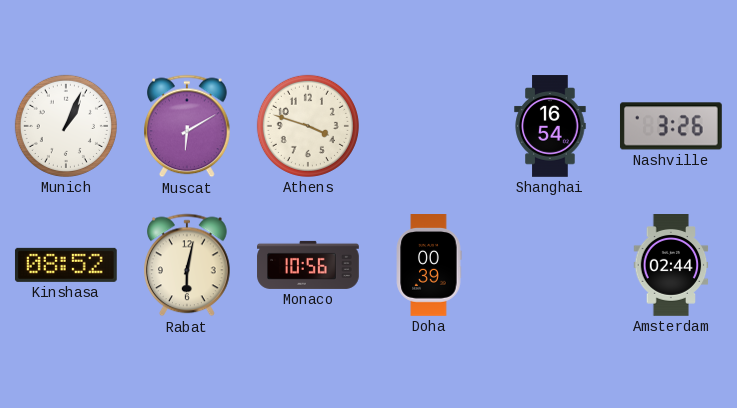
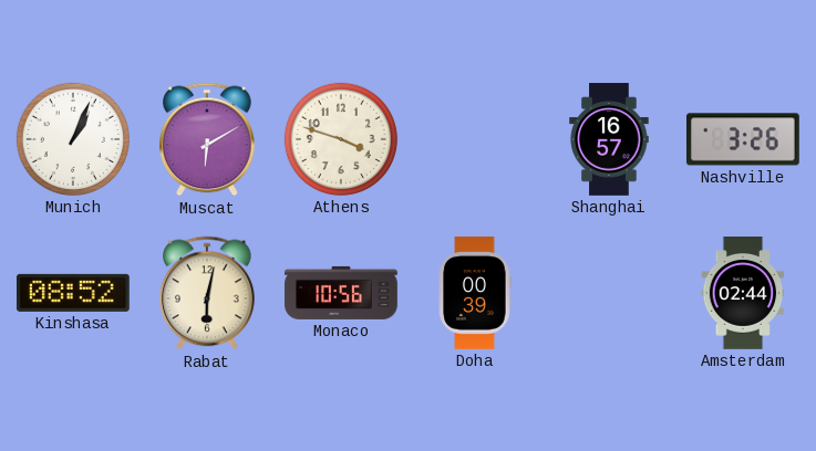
Shanghai: 16:54 -> 16:57 (609, 139)
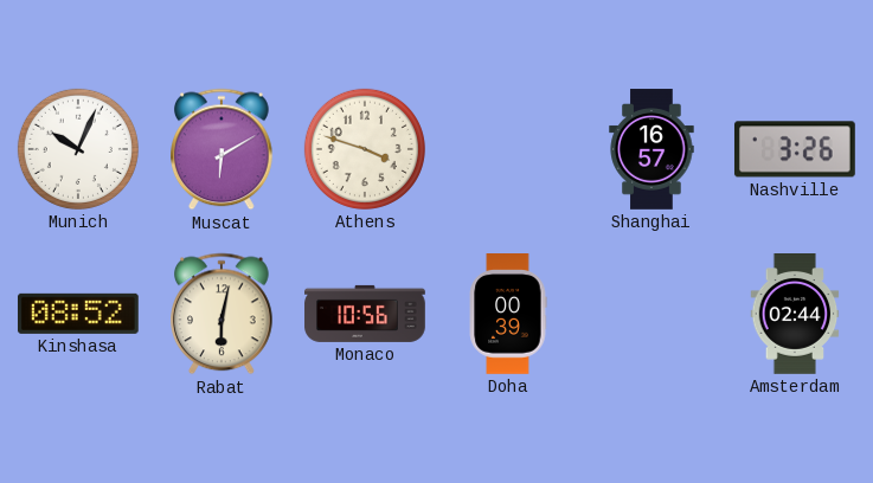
Munich: 1:04 -> 10:04 (78, 149)
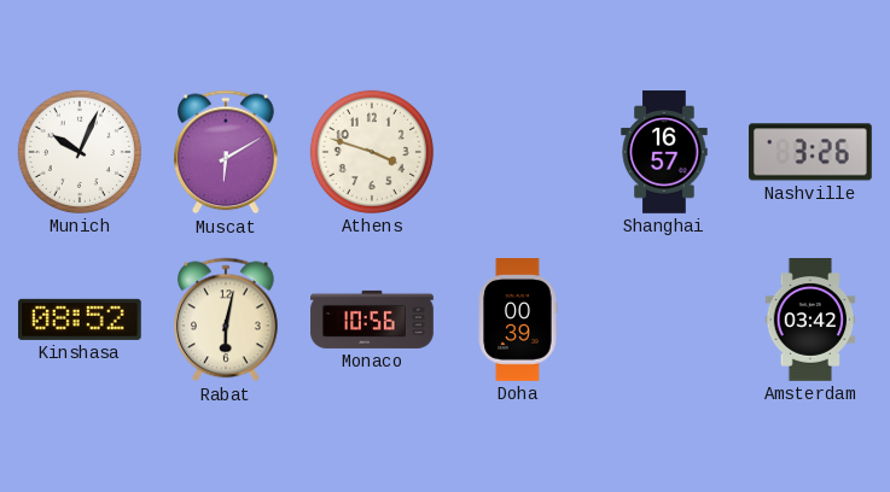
Amsterdam: 02:44 -> 03:42 (810, 320)
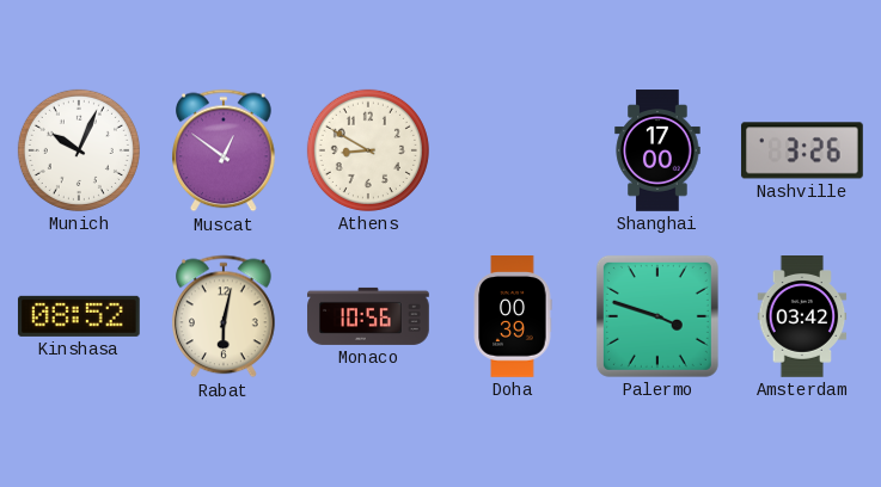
Muscat: 6:10 -> 12:51 (225, 150)
Athens: 3:48 -> 8:50 (368, 150)
Shanghai: 16:57 -> 17:00 (657, 150)
Palermo: none -> 3:48 (657, 316)
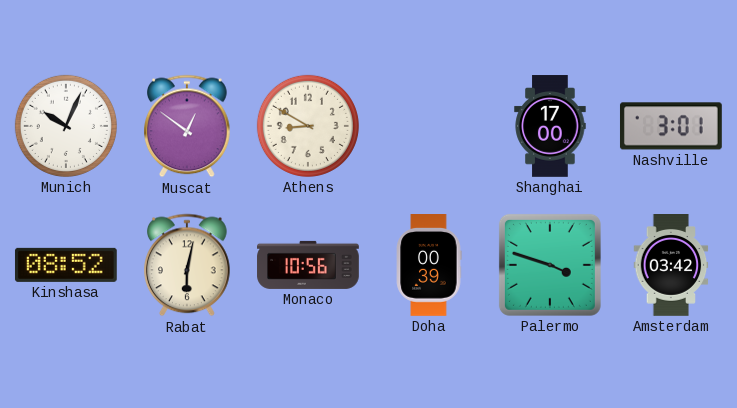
Nashville: 3:26 -> 3:01 (671, 126)
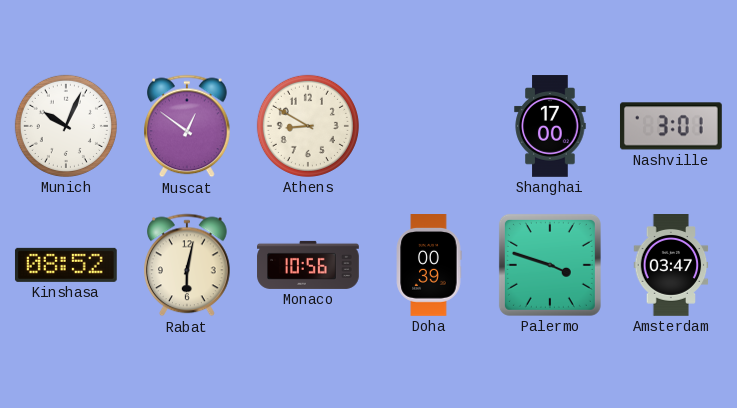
Amsterdam: 03:42 -> 03:47 (671, 265)
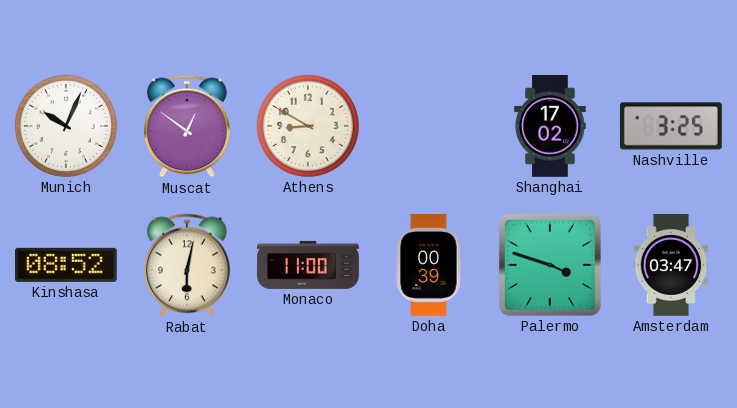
Shanghai: 17:00 -> 17:02 (550, 126)
Nashville: 3:01 -> 3:25 (671, 126)
Monaco: 10:56 -> 11:00 (308, 265)
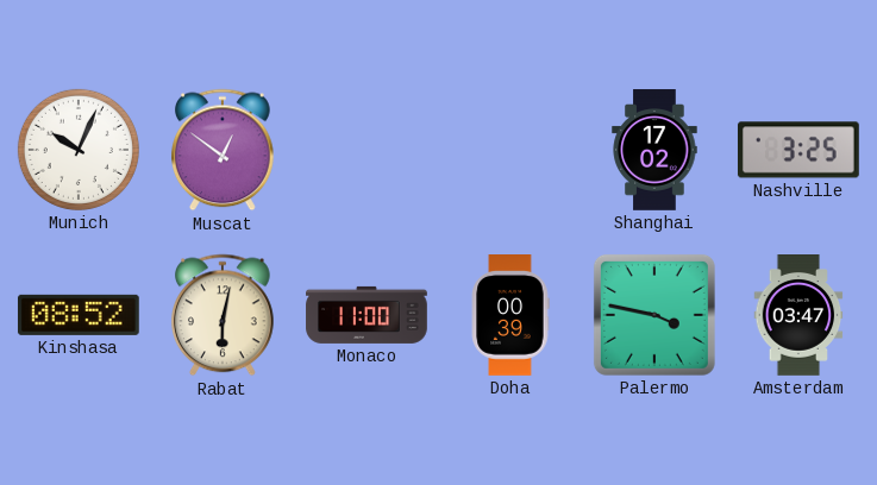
Athens: 8:50 -> none (308, 126)
Palermo: 3:48 -> 3:47 (654, 315)
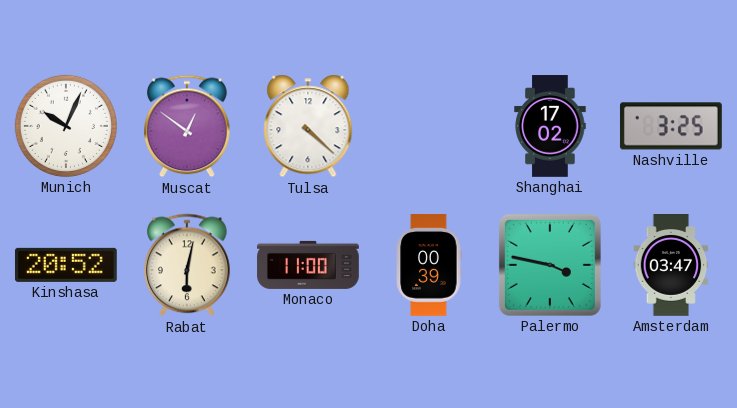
Tulsa: none -> 4:22 (308, 126)
Kinshasa: 08:52 -> 20:52 (66, 265)
